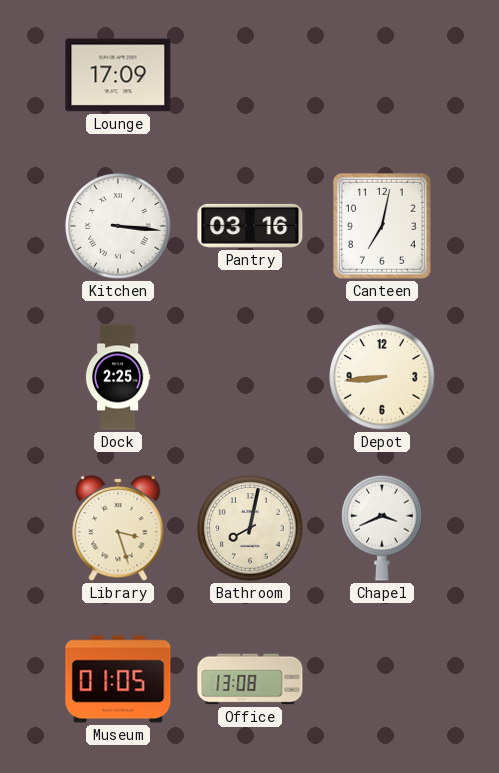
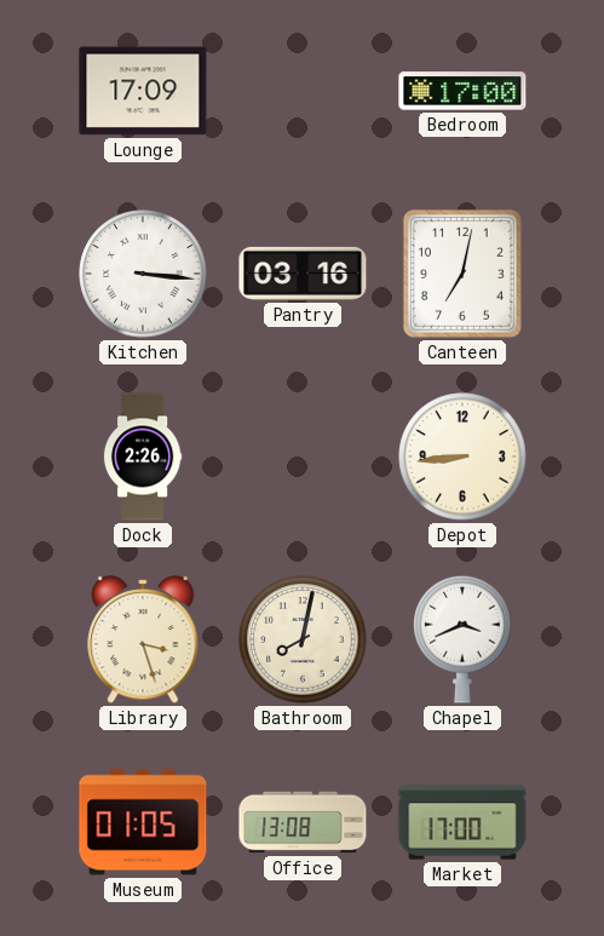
Bedroom: none -> 17:00 (462, 91)
Dock: 2:25 -> 2:26 (143, 456)
Market: none -> 17:00 (462, 822)
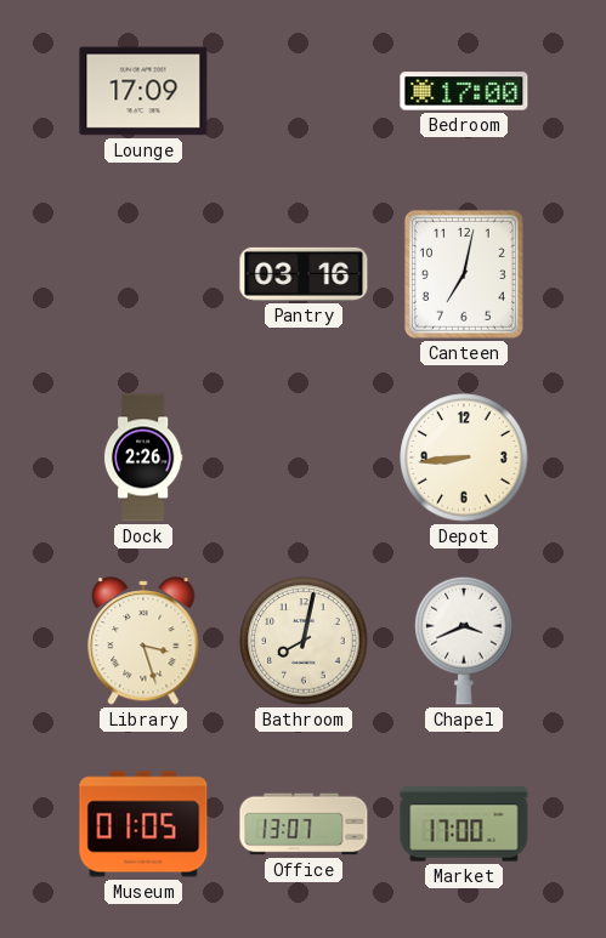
Kitchen: 3:16 -> none (143, 274)
Office: 13:08 -> 13:07 (304, 824)
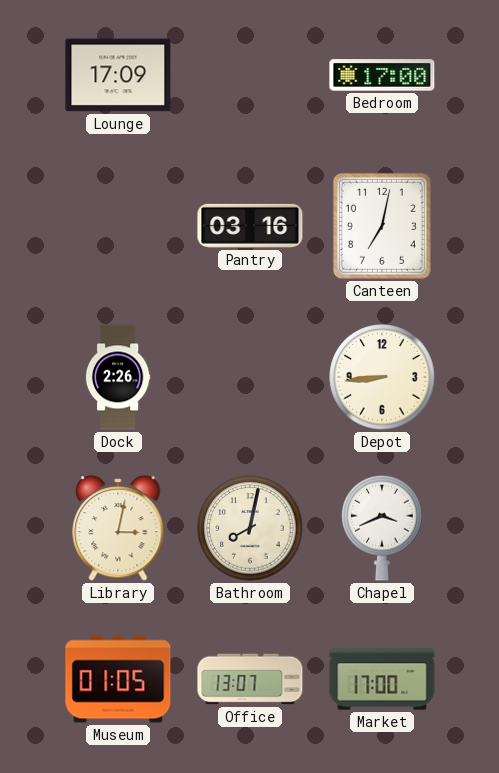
Library: 3:27 -> 3:02 (118, 528)
